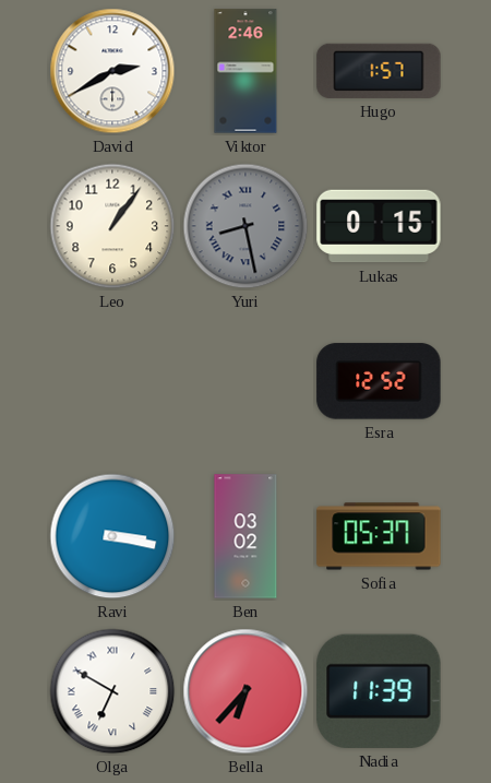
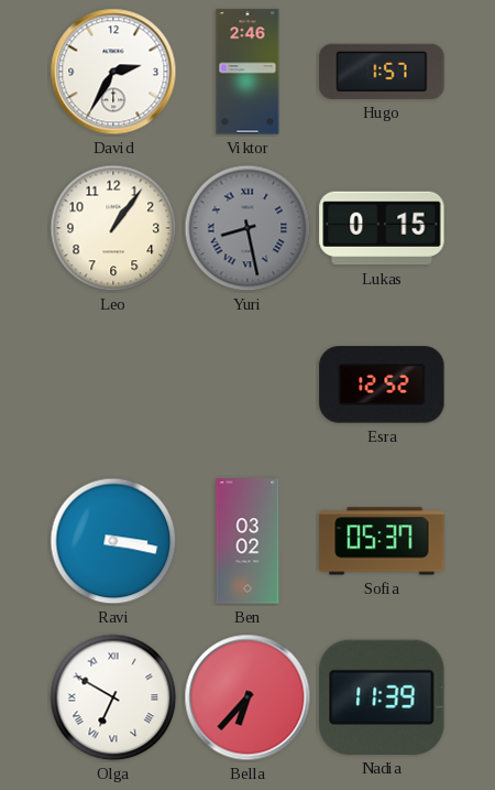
David: 2:40 -> 2:35 (113, 72)
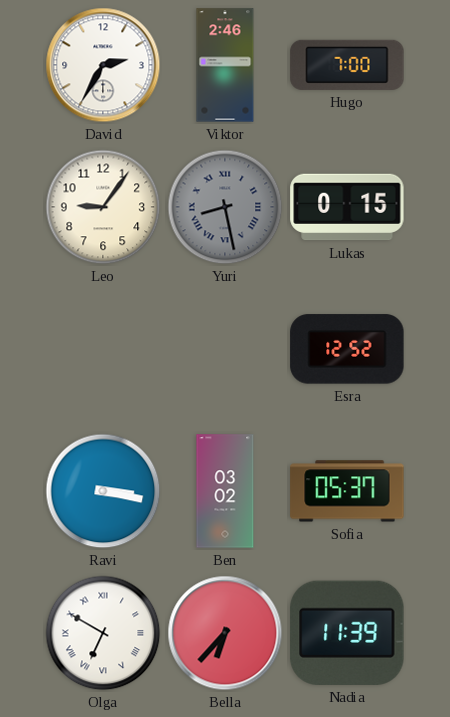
Hugo: 1:57 -> 7:00 (347, 65)
Leo: 1:06 -> 9:06 (103, 207)
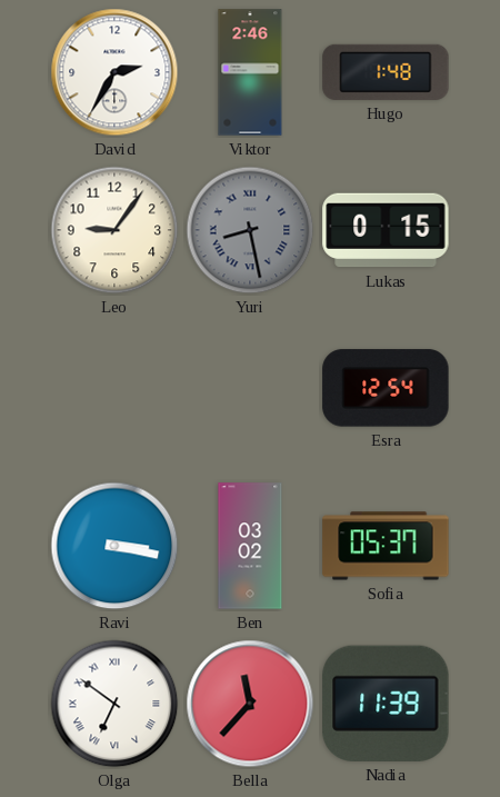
Hugo: 7:00 -> 1:48 (386, 72)
Esra: 12:52 -> 12:54 (386, 388)
Olga: 6:50 -> 6:51 (114, 704)
Bella: 6:37 -> 11:37 (250, 704)
